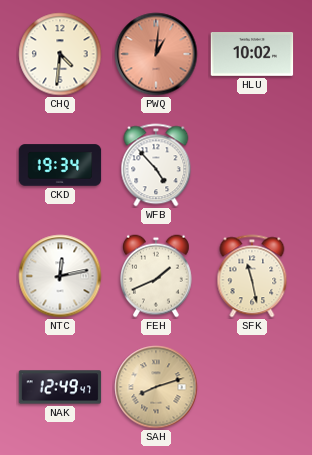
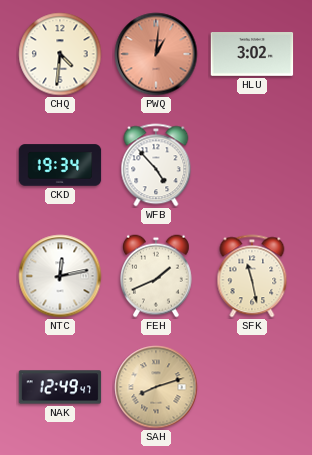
HLU: 10:02 -> 3:02 (252, 55)
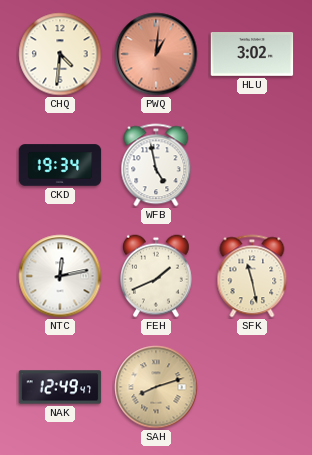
WFB: 4:53 -> 4:58 (156, 165)
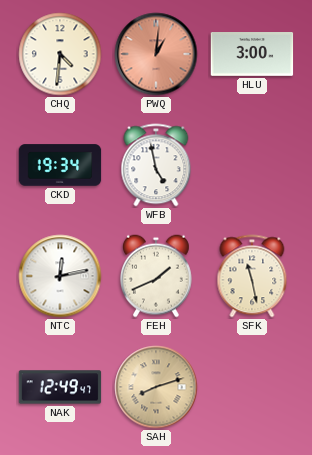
HLU: 3:02 -> 3:00 (252, 55)
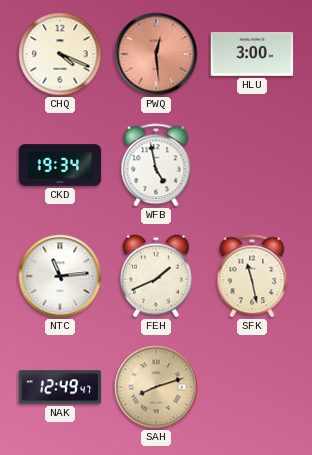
CHQ: 4:31 -> 4:19 (60, 54)
PWQ: 1:01 -> 12:29 (156, 54)
NTC: 12:13 -> 11:14 (60, 276)
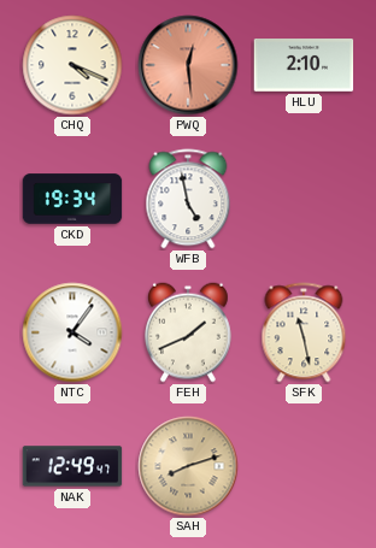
HLU: 3:00 -> 2:10 (304, 66)
NTC: 11:14 -> 4:06 (72, 332)
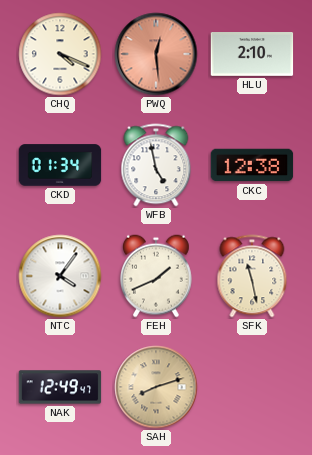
CKD: 19:34 -> 01:34 (60, 165)
CKC: none -> 12:38 (252, 165)
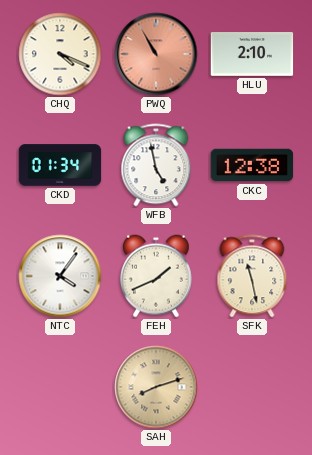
PWQ: 12:29 -> 10:55 (156, 54)
NAK: 12:49 -> none (60, 387)
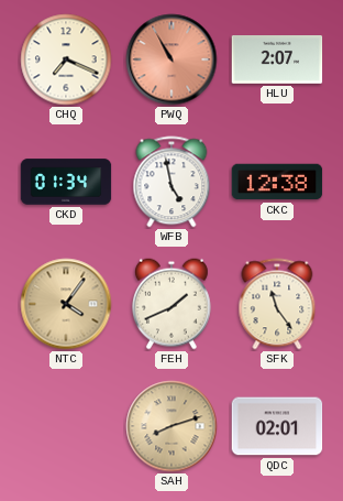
CHQ: 4:19 -> 7:19 (66, 59)
HLU: 2:10 -> 2:07 (277, 61)
NTC dial: white -> champagne (66, 304)
SFK: 11:28 -> 11:24 (277, 304)
QDC: none -> 02:01 (277, 426)
